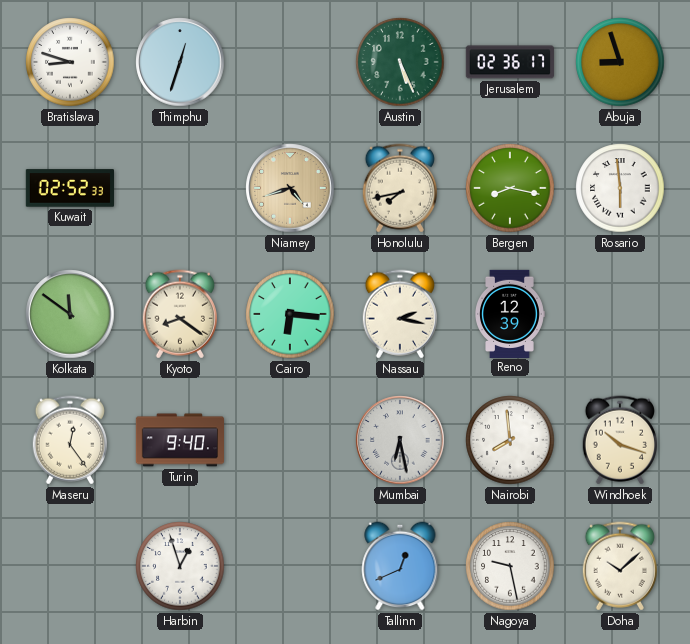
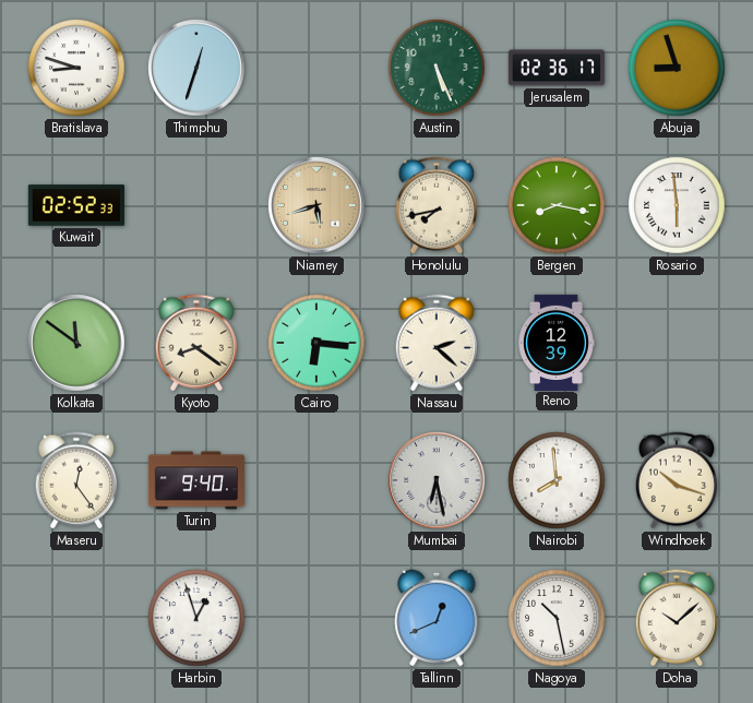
Niamey: 4:42 -> 5:42 (316, 205)
Nassau: 2:17 -> 2:22 (435, 343)
Nagoya: 9:28 -> 10:28 (557, 618)
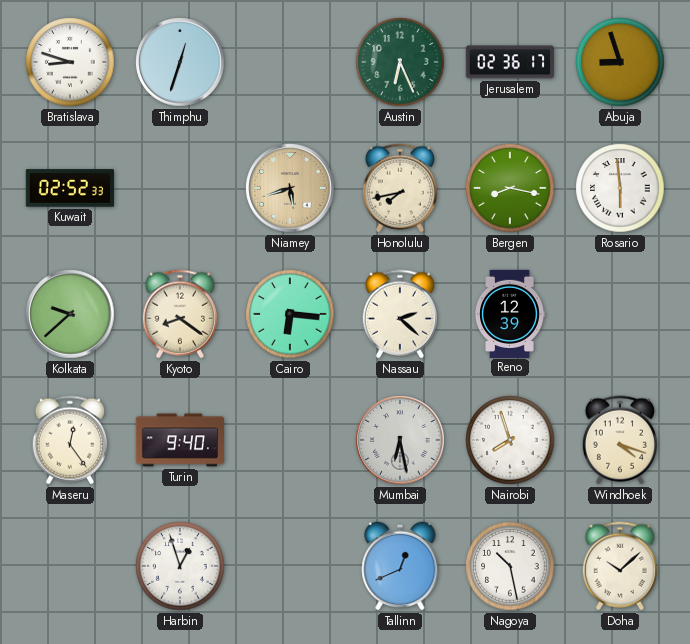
Austin: 5:26 -> 6:26 (400, 62)
Kolkata: 11:51 -> 9:38 (70, 314)
Nairobi: 7:59 -> 7:57 (510, 440)
Windhoek: 10:18 -> 4:18 (619, 440)
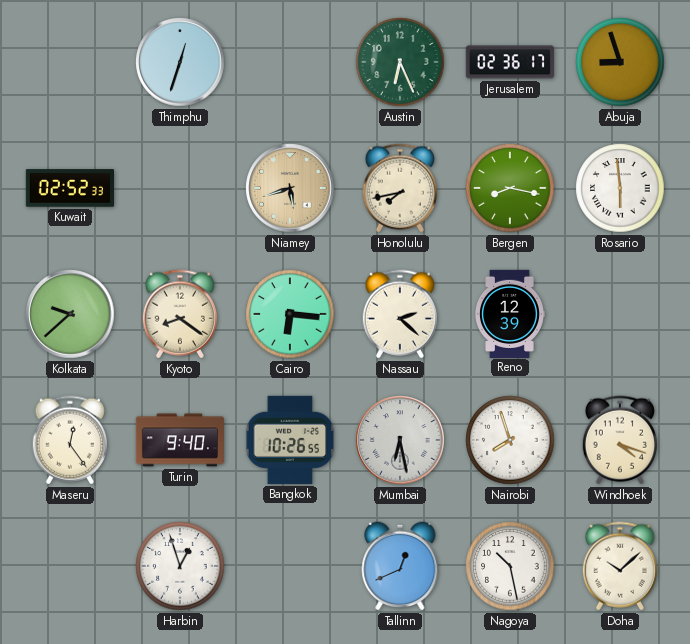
Bratislava: 8:48 -> none (70, 62)
Bangkok: none -> 10:26 (290, 440)
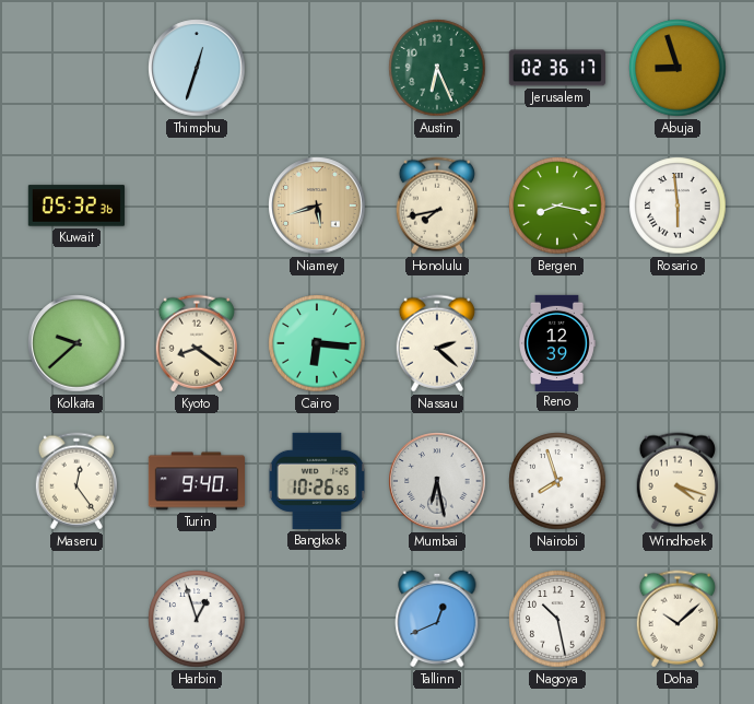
Kuwait: 02:52 -> 05:32 (75, 206)
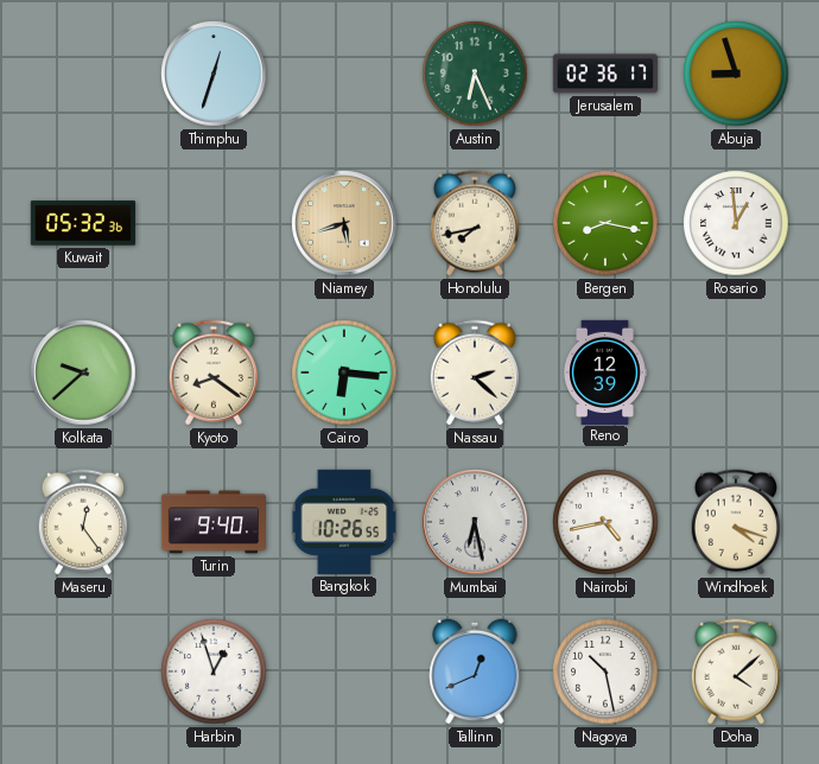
Rosario: 5:59 -> 12:59 (736, 223)
Nairobi: 7:57 -> 4:43 (605, 522)
Doha: 10:08 -> 4:08 (735, 671)
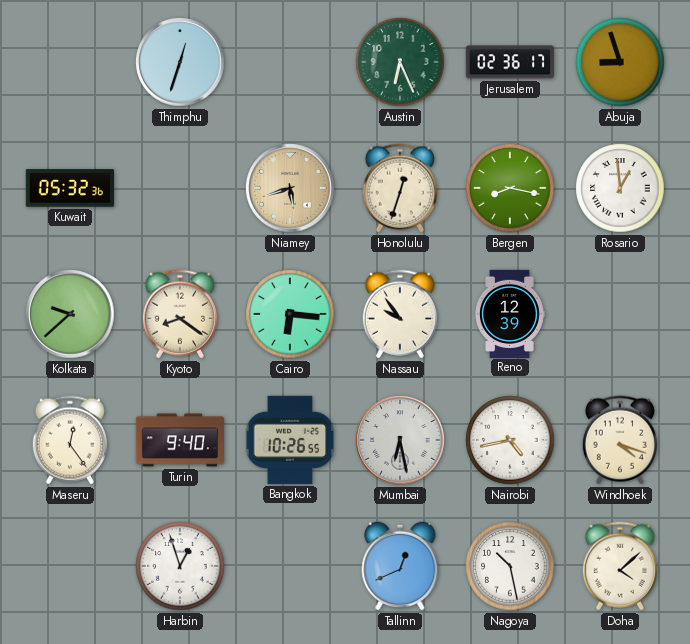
Honolulu: 7:43 -> 12:33 (399, 188)
Nassau: 2:22 -> 9:54 (399, 314)
